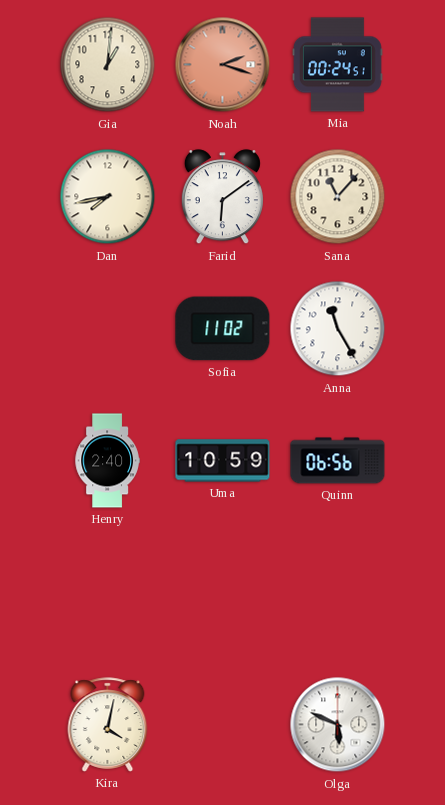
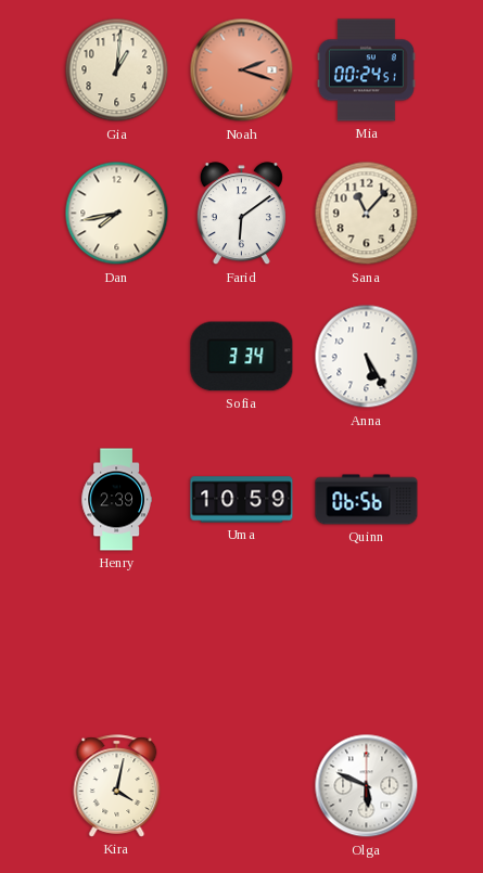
Sofia: 11:02 -> 3:34 (242, 357)
Anna: 11:25 -> 5:25 (367, 357)
Henry: 2:40 -> 2:39 (116, 500)
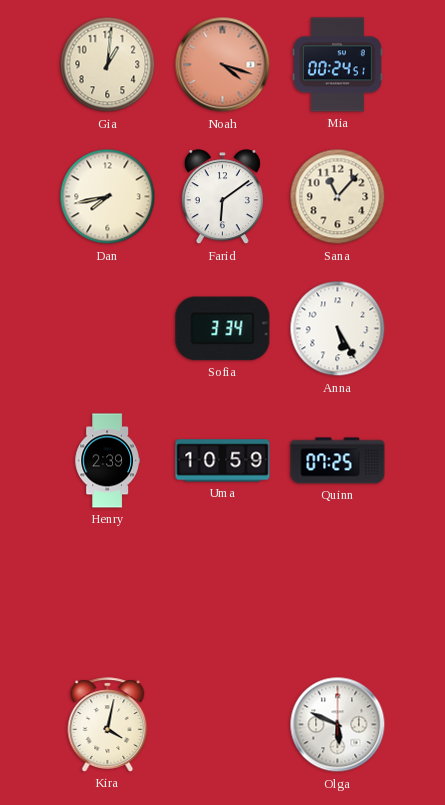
Noah: 2:18 -> 4:18 (223, 65)
Quinn: 06:56 -> 07:25 (338, 461)
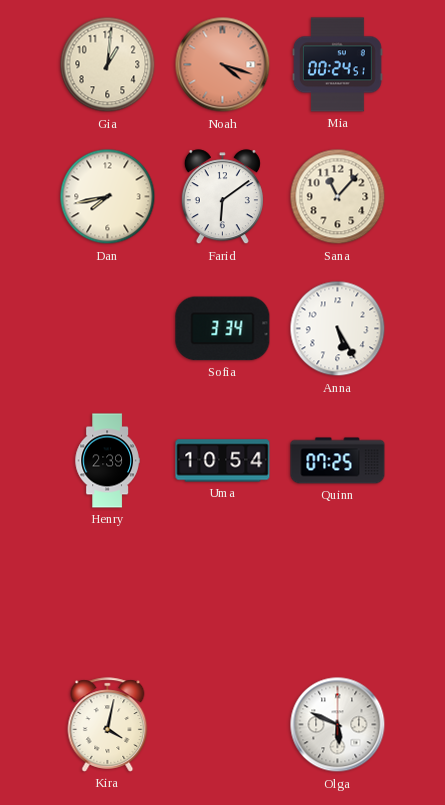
Uma: 10:59 -> 10:54 (223, 461)
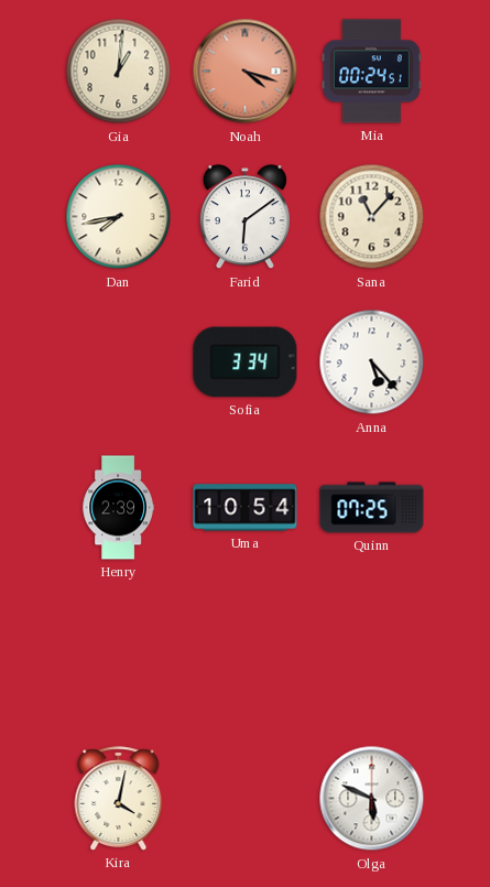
Anna: 5:25 -> 5:23 (372, 363)
